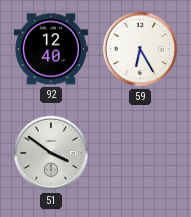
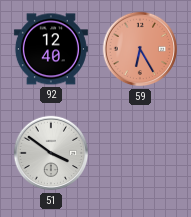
59 dial: white -> salmon (140, 49)
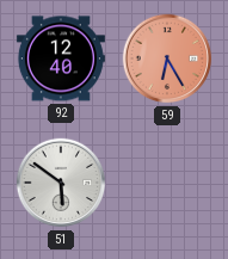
51: 3:51 -> 5:51 (61, 183)
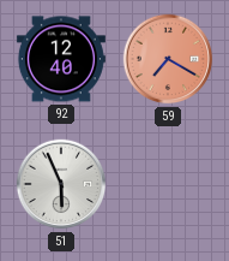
59: 6:25 -> 7:20 (168, 59)
51: 5:51 -> 5:56 (61, 184)
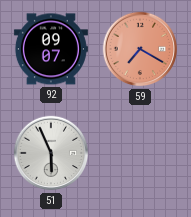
92: 12:40 -> 09:07 (51, 49)
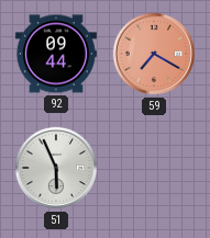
92: 09:07 -> 09:44 (56, 54)
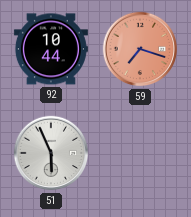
92: 09:44 -> 10:44 (51, 49)
59: 7:20 -> 7:18 (140, 49)
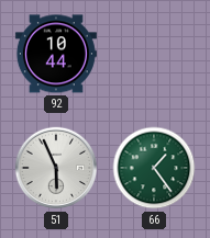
59: 7:18 -> none (140, 49)
66: none -> 1:24 (154, 168)
